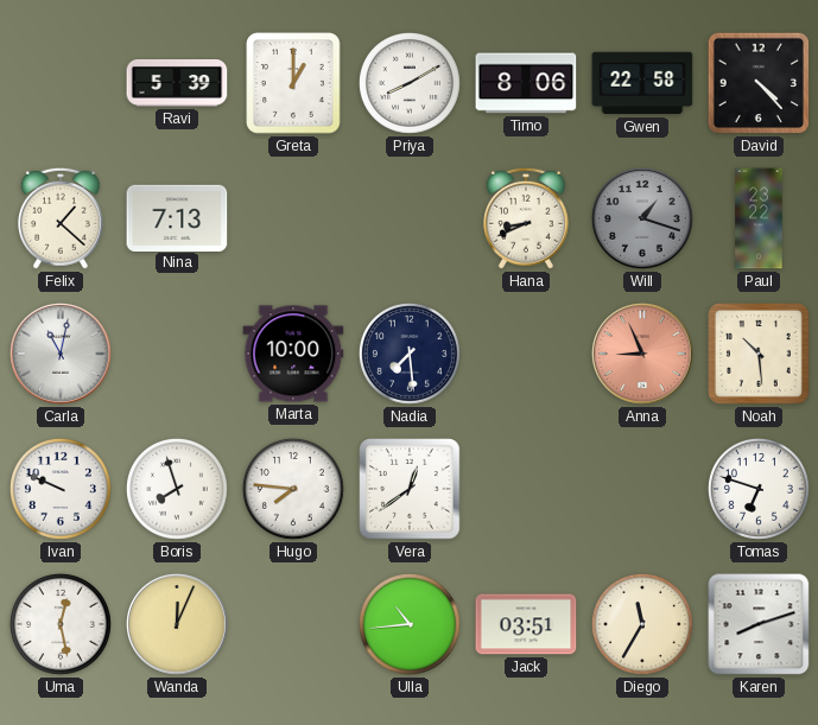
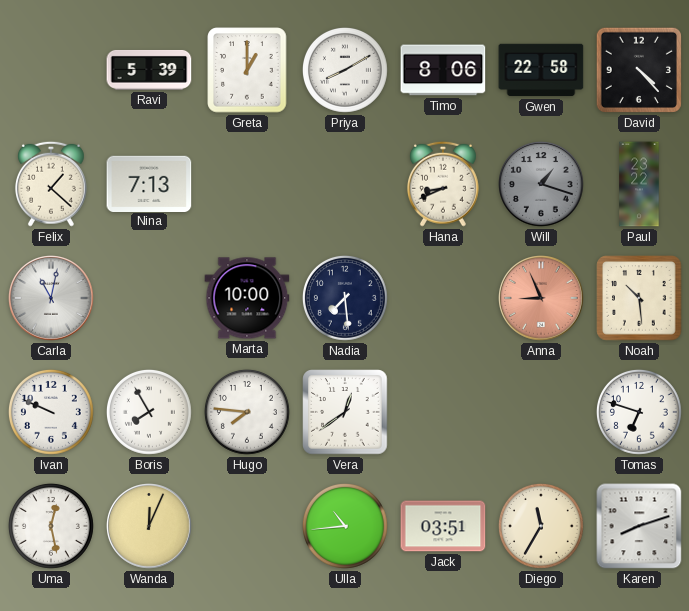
Boris: 7:57 -> 7:55 (149, 412)
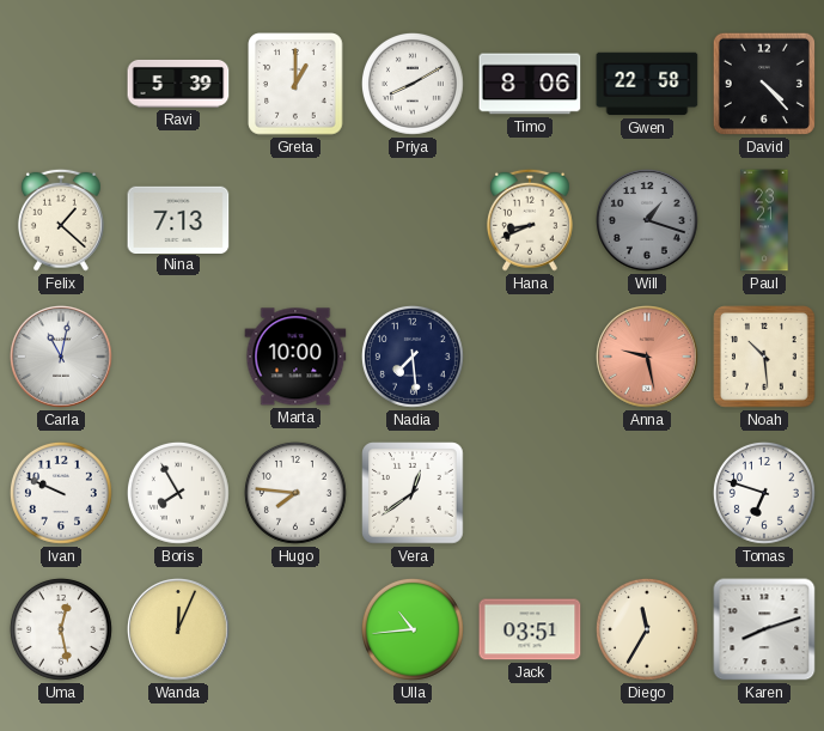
Paul: 23:22 -> 23:21 (764, 220)
Anna: 8:56 -> 9:28 (647, 357)
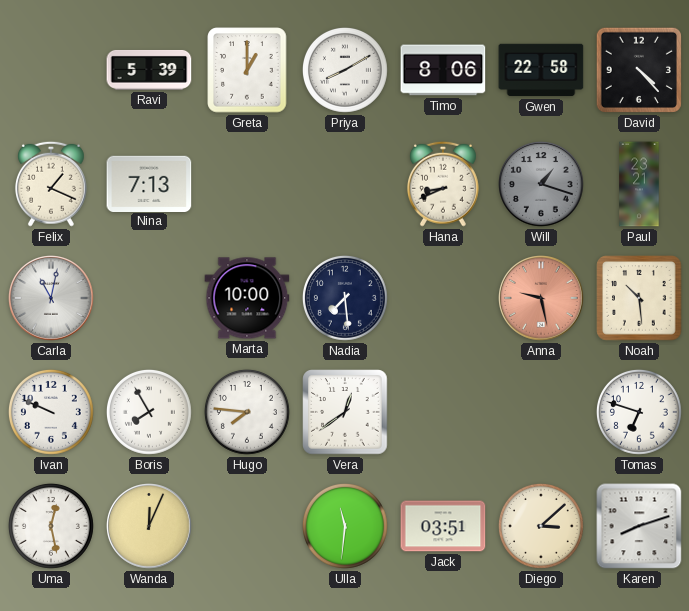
Felix: 1:22 -> 1:19 (51, 184)
Ulla: 10:44 -> 11:31 (345, 526)
Diego: 11:35 -> 3:08 (541, 526)
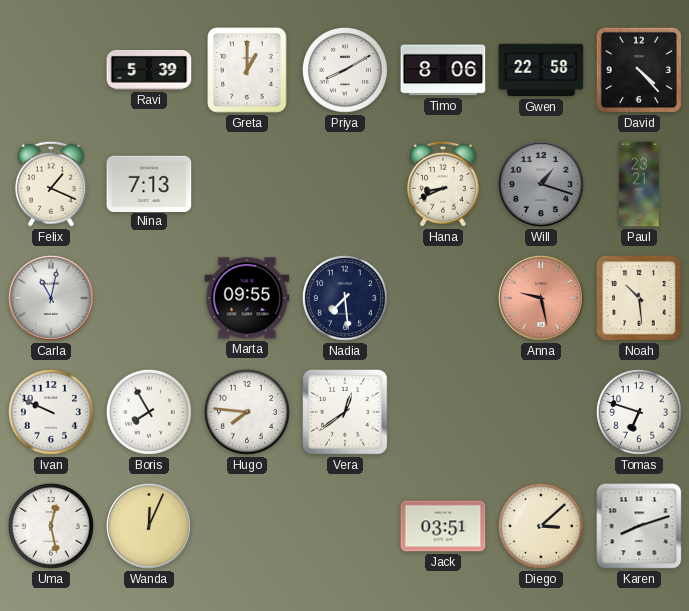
Marta: 10:00 -> 09:55 (247, 298)
Ulla: 11:31 -> none (345, 526)
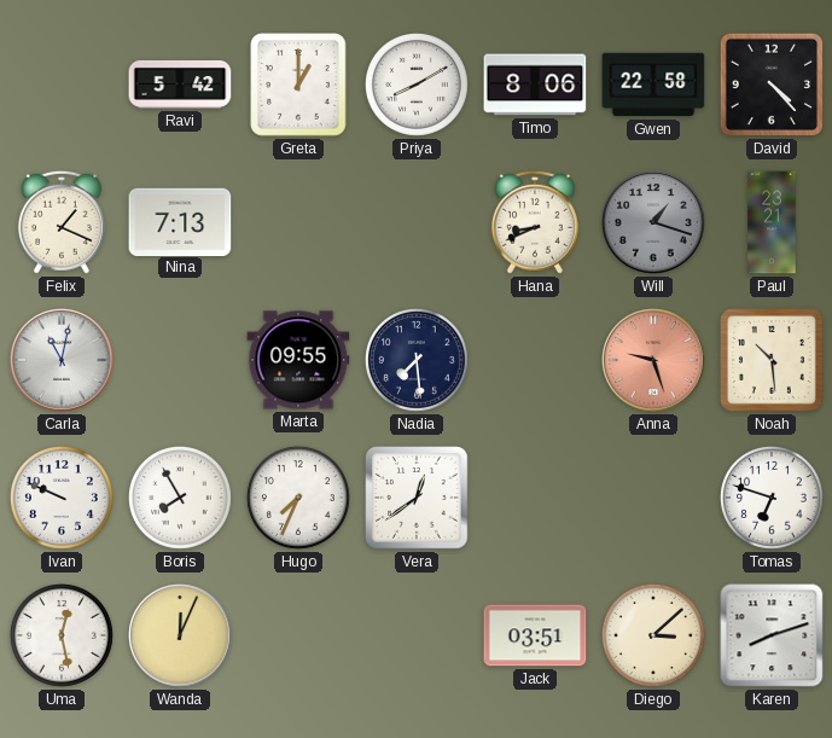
Ravi: 5:39 -> 5:42 (180, 85)
Anna: 9:28 -> 9:27 (653, 360)
Hugo: 7:46 -> 7:34 (298, 498)
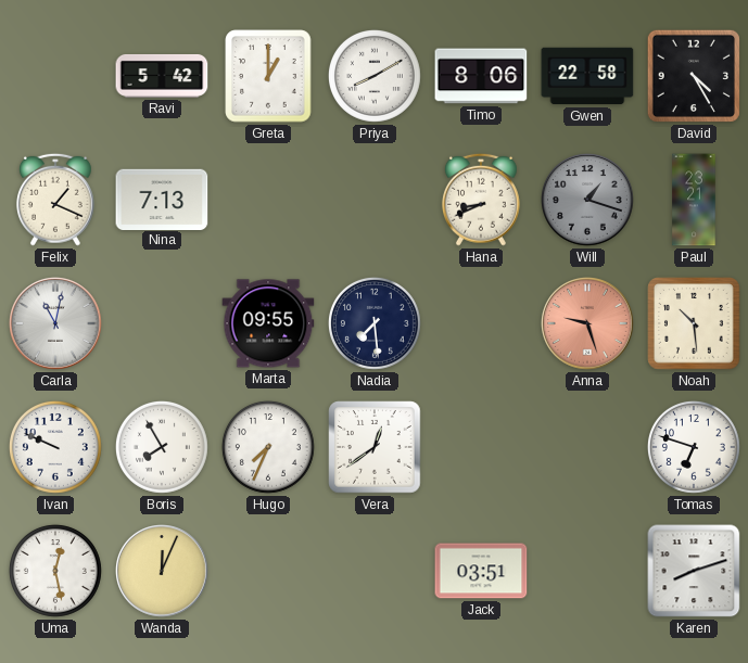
David: 4:23 -> 4:25 (694, 76)
Diego: 3:08 -> none (653, 635)
